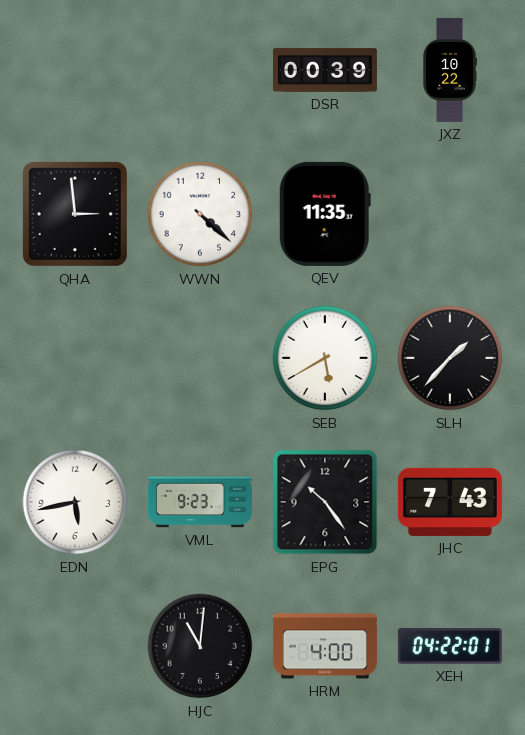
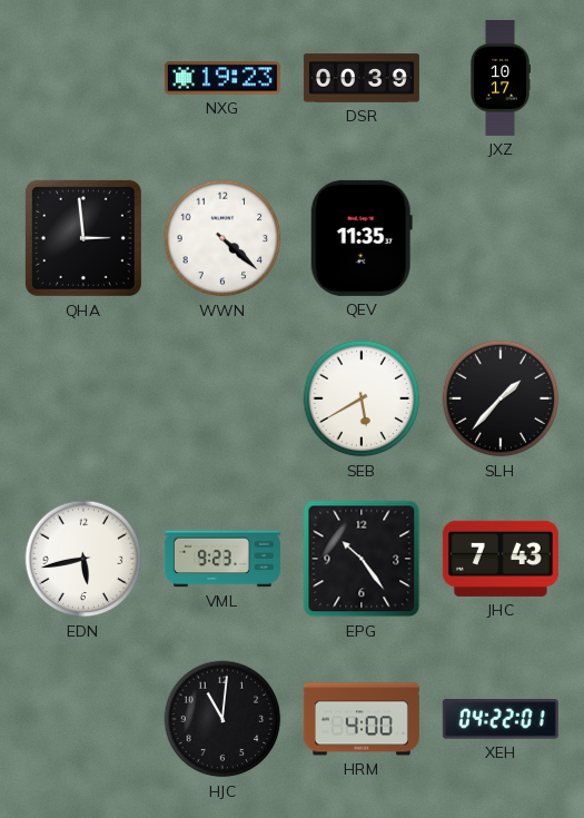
NXG: none -> 19:23 (222, 78)
JXZ: 10:22 -> 10:17 (501, 78)
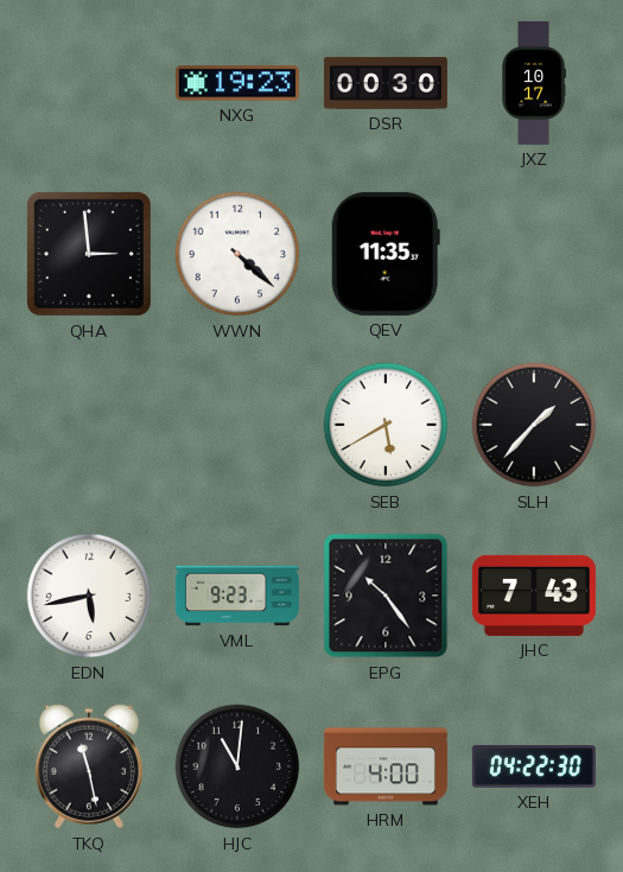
DSR: 00:39 -> 00:30 (386, 83)
TKQ: none -> 11:28 (89, 766)
XEH: 04:22:01 -> 04:22:30 (534, 766)
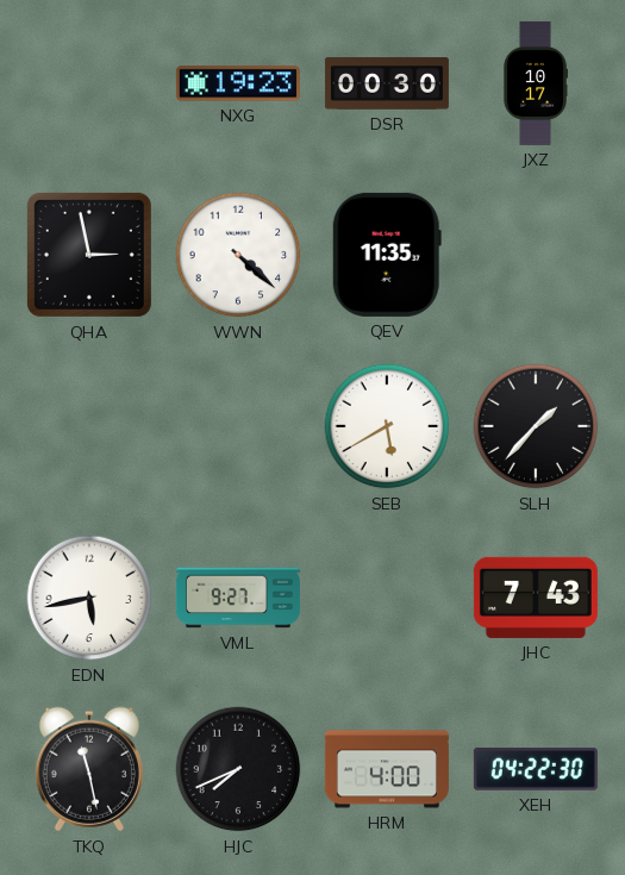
QHA: 2:59 -> 2:58 (89, 255)
VML: 9:23 -> 9:27 (238, 598)
EPG: 10:24 -> none (386, 596)
HJC: 11:01 -> 7:41 (238, 769)
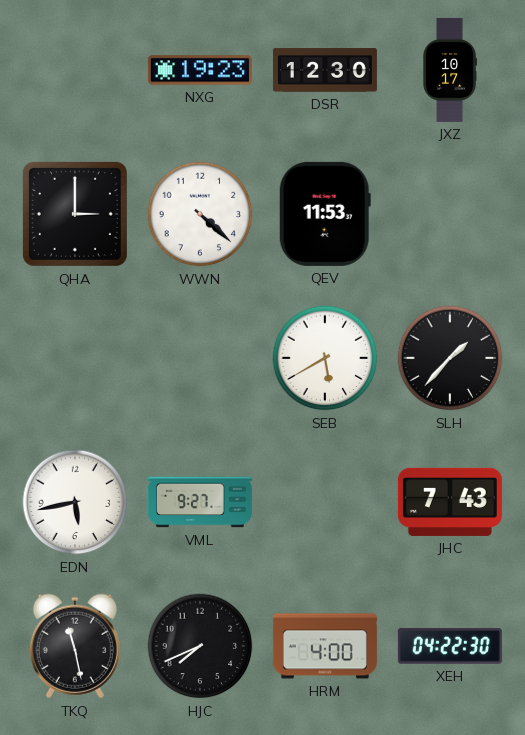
DSR: 00:30 -> 12:30 (325, 70)
QHA: 2:58 -> 3:00 (75, 214)
QEV: 11:35 -> 11:53 (325, 214)
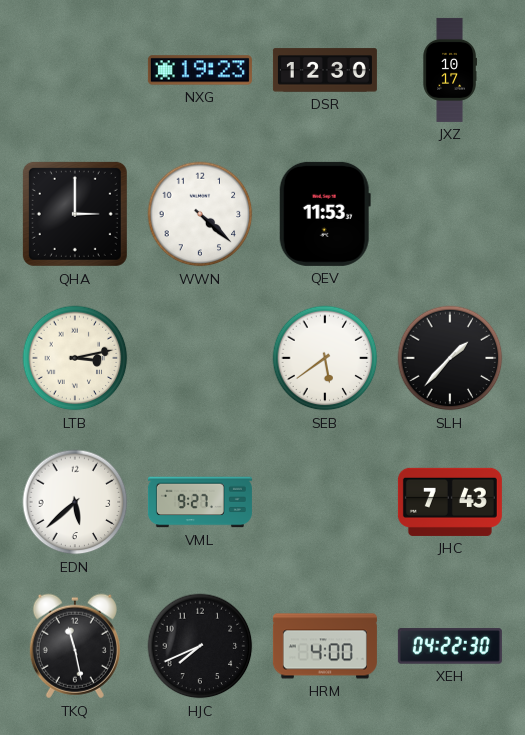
LTB: none -> 3:13 (75, 358)
SEB: 5:40 -> 5:39 (325, 358)
EDN: 5:43 -> 5:38 (75, 502)
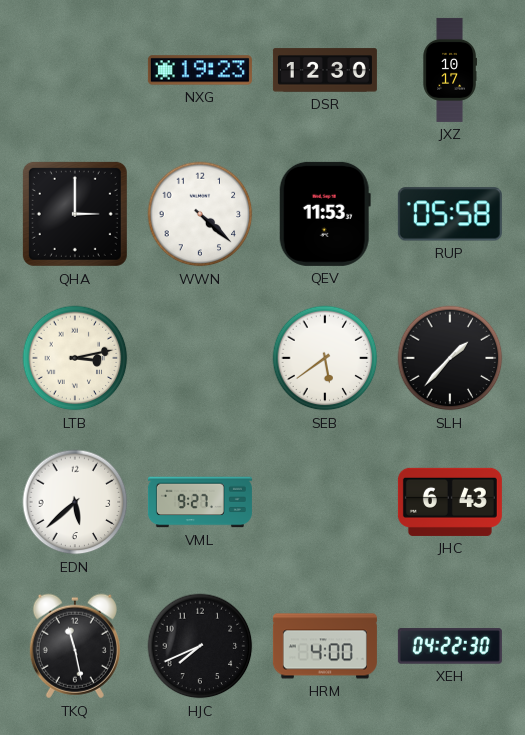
RUP: none -> 05:58 (450, 214)
JHC: 7:43 -> 6:43 (450, 502)
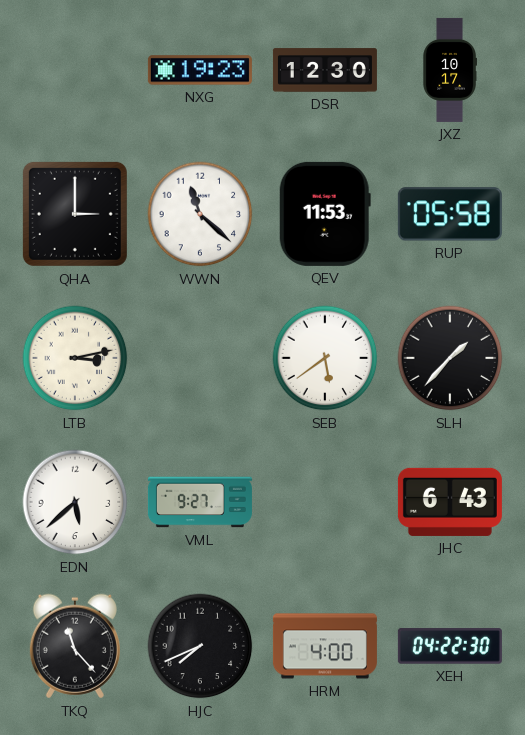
WWN: 4:22 -> 11:22 (200, 214)
TKQ: 11:28 -> 11:23 (75, 646)
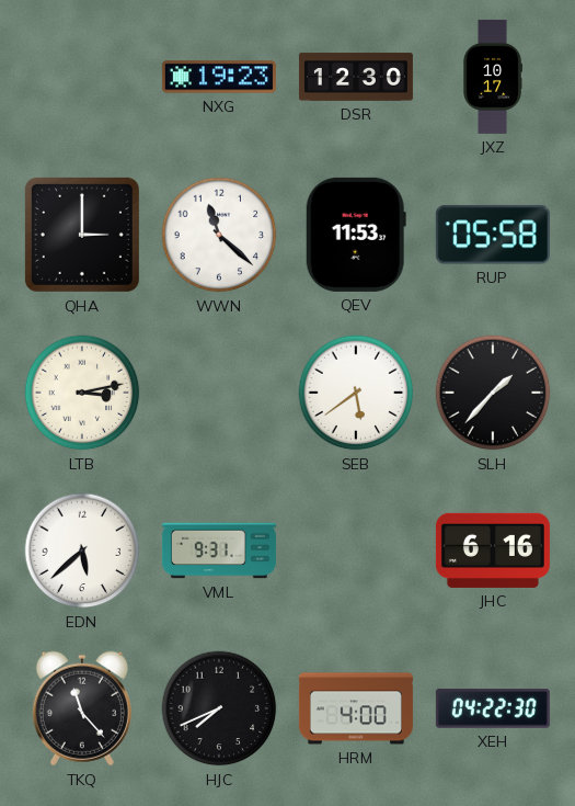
VML: 9:27 -> 9:31 (219, 550)
JHC: 6:43 -> 6:16 (493, 550)
